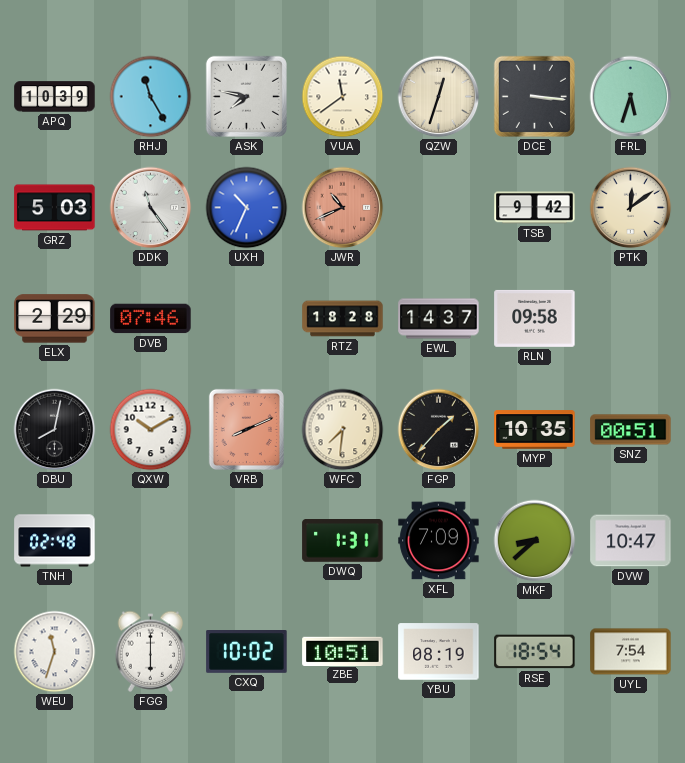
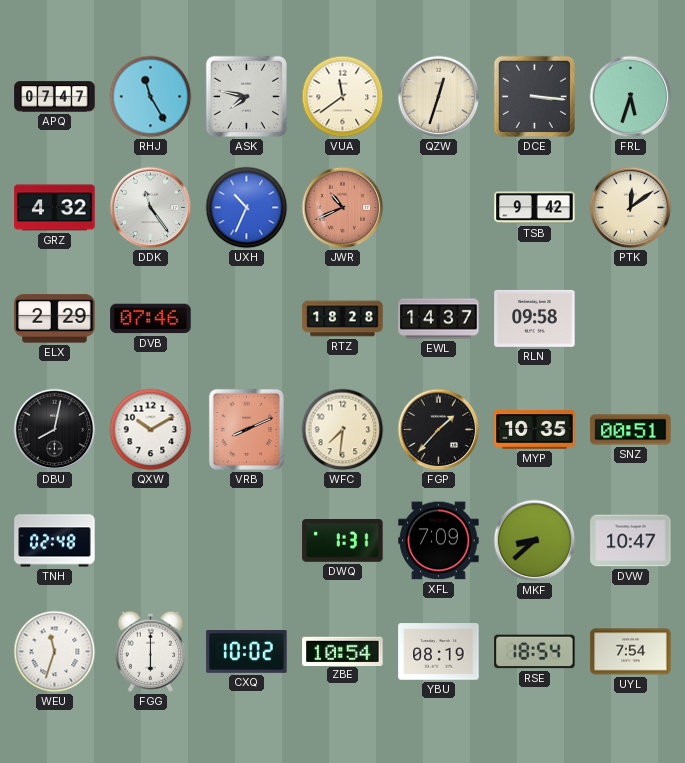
APQ: 10:39 -> 07:47 (55, 97)
GRZ: 5:03 -> 4:32 (55, 208)
ZBE: 10:51 -> 10:54 (343, 651)
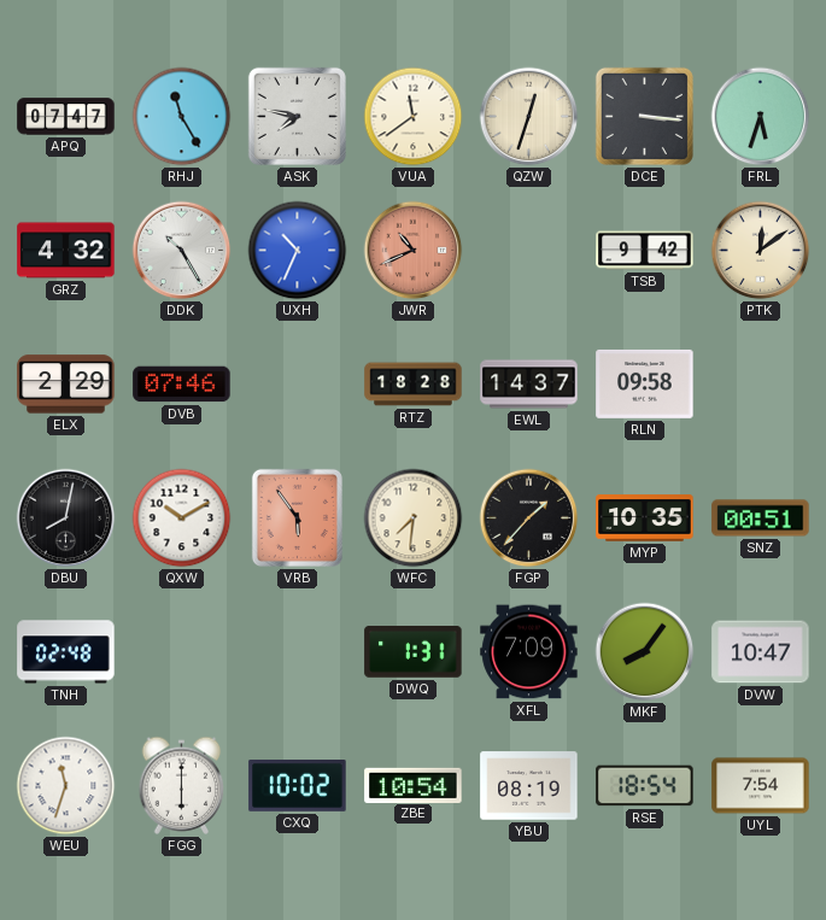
DDK: 11:24 -> 10:25 (182, 251)
VRB: 8:11 -> 5:54 (297, 517)
MKF: 8:38 -> 8:06 (645, 652)
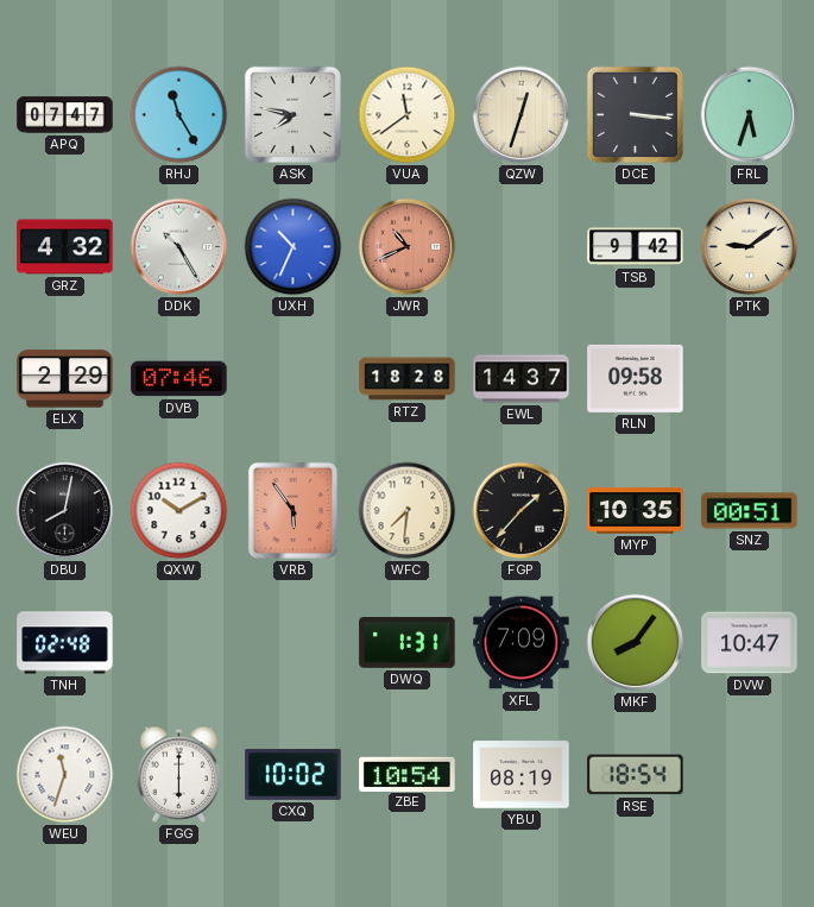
PTK: 12:09 -> 9:09 (750, 247)
UYL: 7:54 -> none (761, 786)
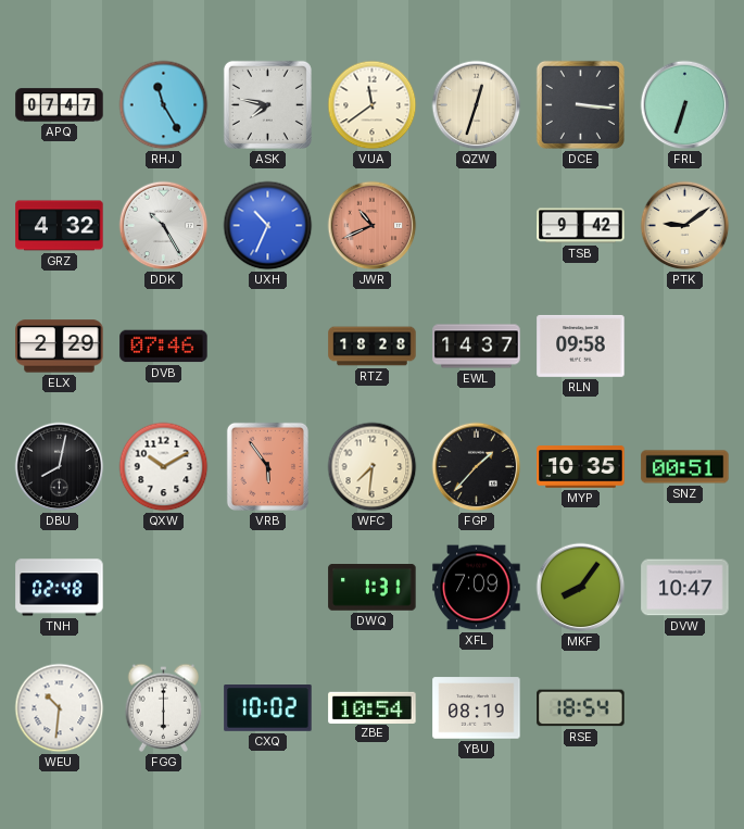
FRL: 5:33 -> 6:33 (685, 105)
WEU: 11:33 -> 10:31 (60, 708)
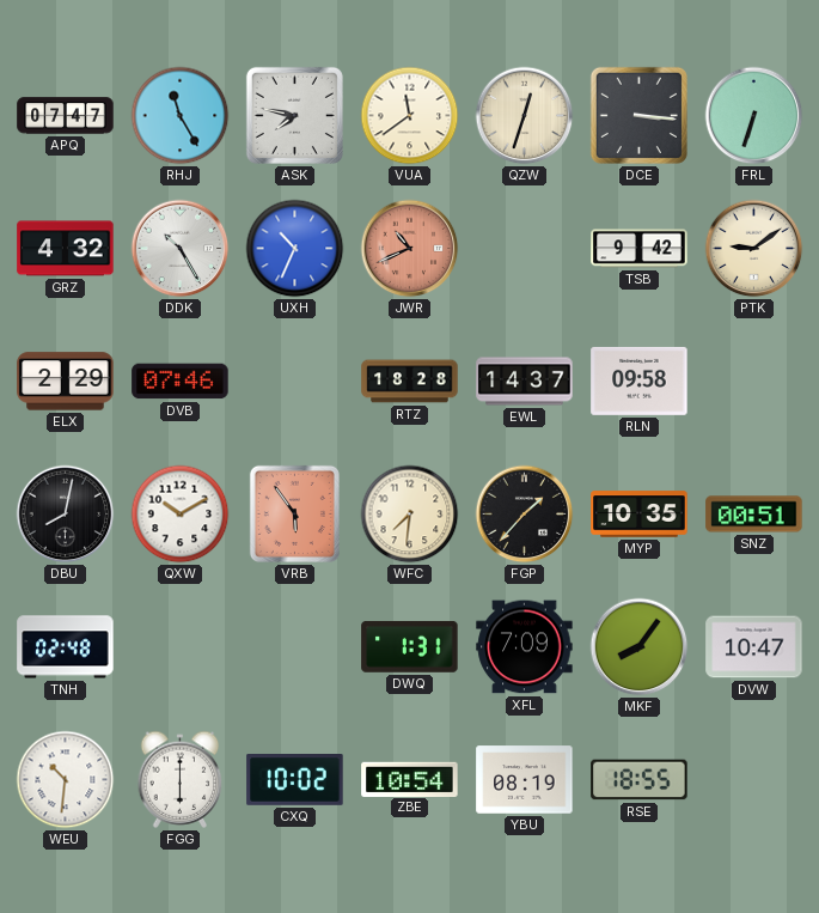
RSE: 18:54 -> 18:55 (640, 780)
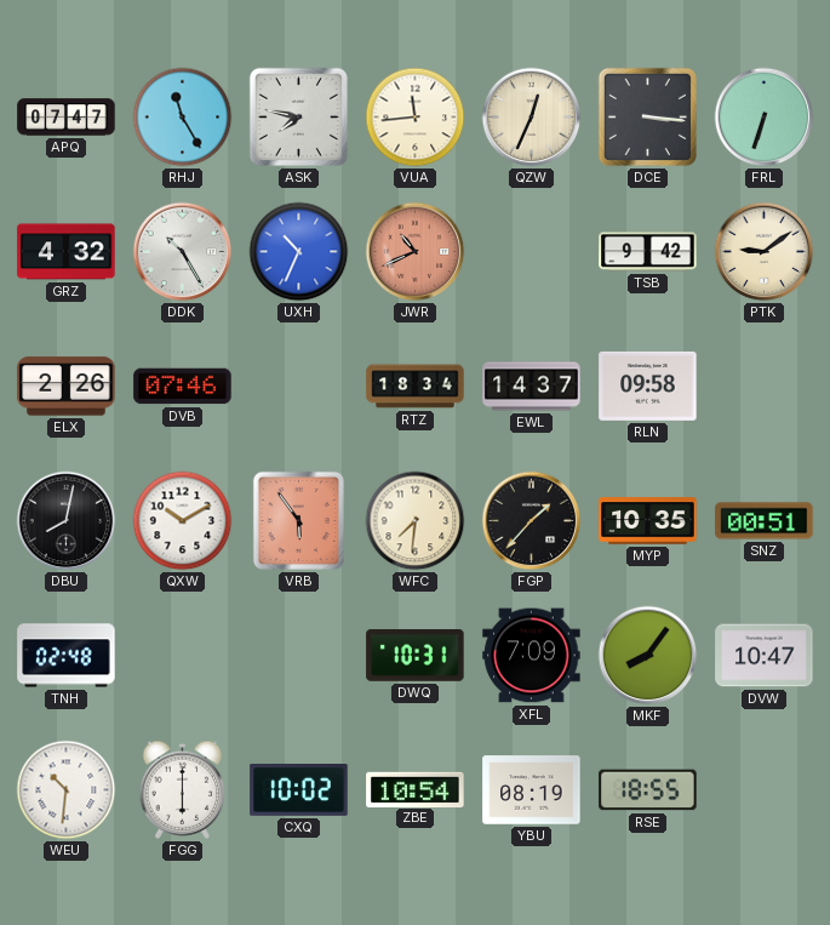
VUA: 11:39 -> 11:44 (416, 118)
QZW: 12:33 -> 12:34 (532, 118)
ELX: 2:29 -> 2:26 (67, 387)
RTZ: 18:28 -> 18:34 (416, 387)
DWQ: 1:31 -> 10:31 (416, 656)
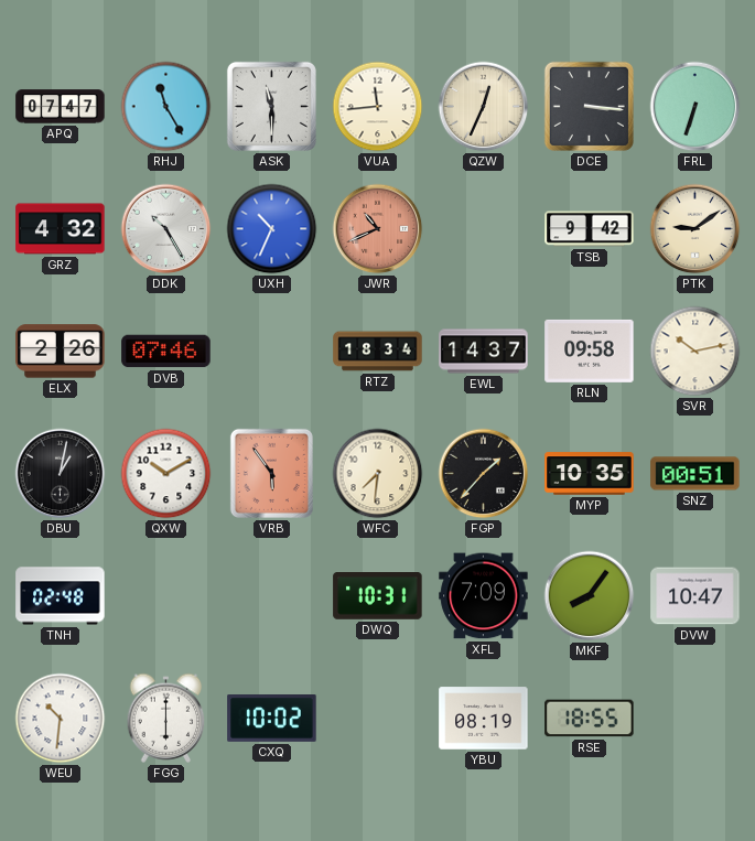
ASK: 7:47 -> 11:30 (271, 106)
SVR: none -> 10:13 (695, 352)
DBU: 8:02 -> 1:02 (61, 474)
ZBE: 10:54 -> none (416, 789)
